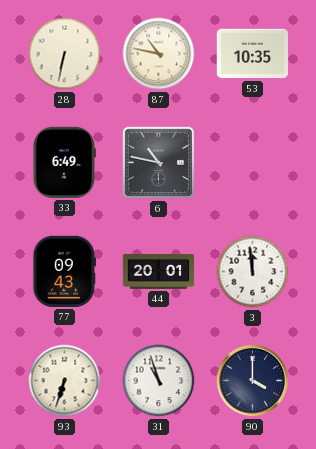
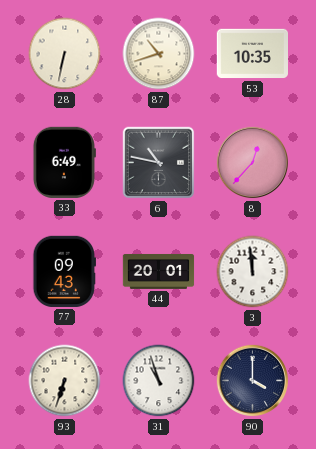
87: 10:47 -> 10:42 (159, 54)
8: none -> 12:37 (253, 163)
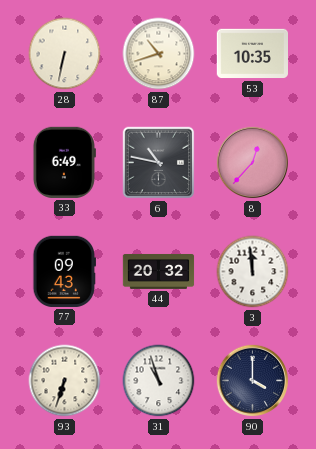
44: 20:01 -> 20:32 (159, 271)
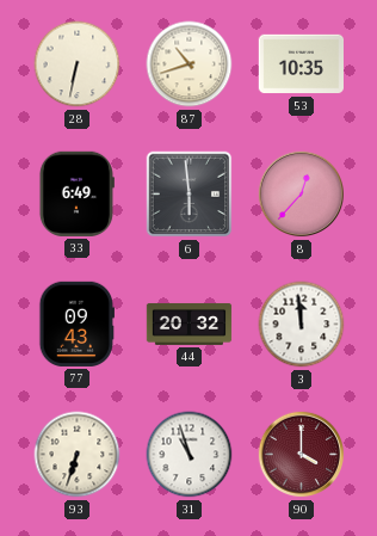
6: 10:47 -> 5:59 (190, 195)
90 dial: navy -> burgundy (302, 455)
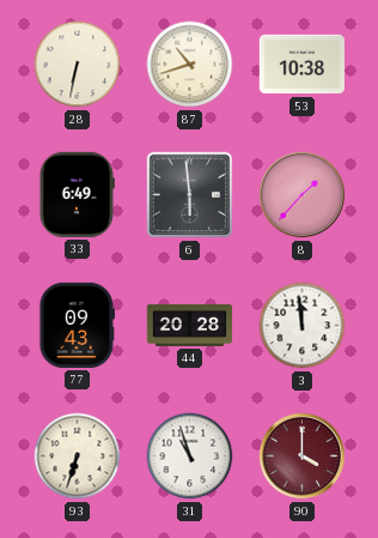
53: 10:35 -> 10:38 (301, 65)
8: 12:37 -> 1:37 (303, 195)
44: 20:32 -> 20:28 (190, 325)
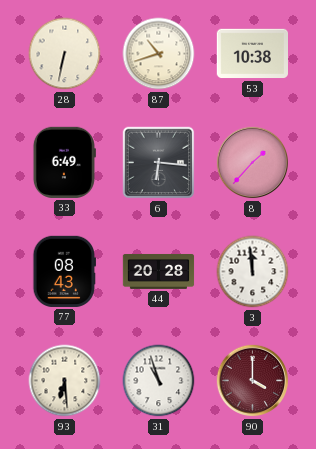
6: 5:59 -> 6:16 (159, 163)
77: 09:43 -> 08:43 (64, 271)
93: 6:33 -> 6:29 (65, 381)
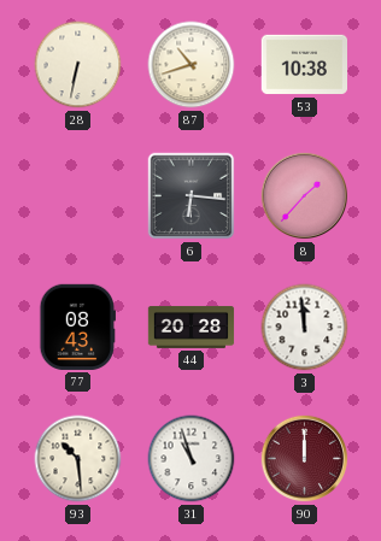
33: 6:49 -> none (64, 162)
93: 6:29 -> 10:29 (78, 459)
90: 4:00 -> 12:00 (305, 459)
